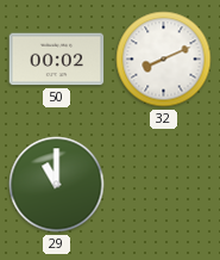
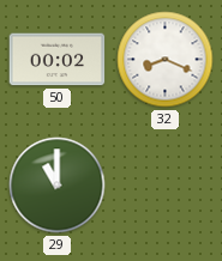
32: 8:11 -> 8:19 (166, 60)
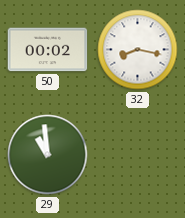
32: 8:19 -> 8:17 (138, 50)
29: 11:00 -> 10:59 (48, 155)
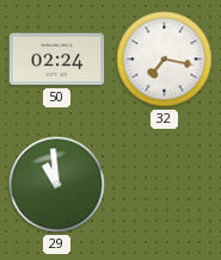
50: 00:02 -> 02:24 (57, 60)
32: 8:17 -> 7:17 (165, 60)
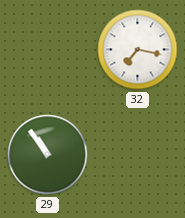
50: 02:24 -> none (57, 60)
29: 10:59 -> 10:54 (48, 155)
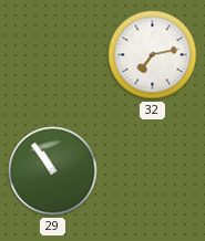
32: 7:17 -> 7:13 (153, 55)
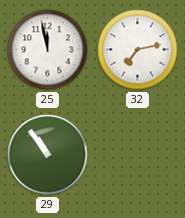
25: none -> 11:58 (48, 50)
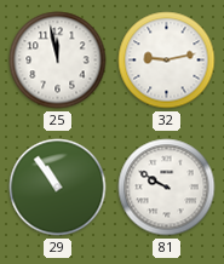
32: 7:13 -> 9:13 (167, 61)
81: none -> 9:50 (167, 188)
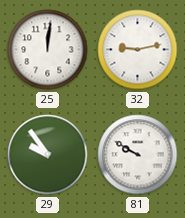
25: 11:58 -> 12:01 (48, 50)
29: 10:54 -> 9:54 (48, 155)
